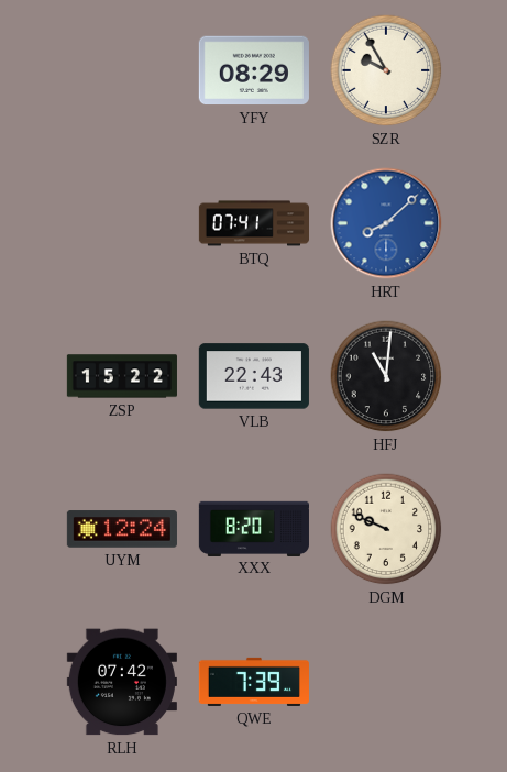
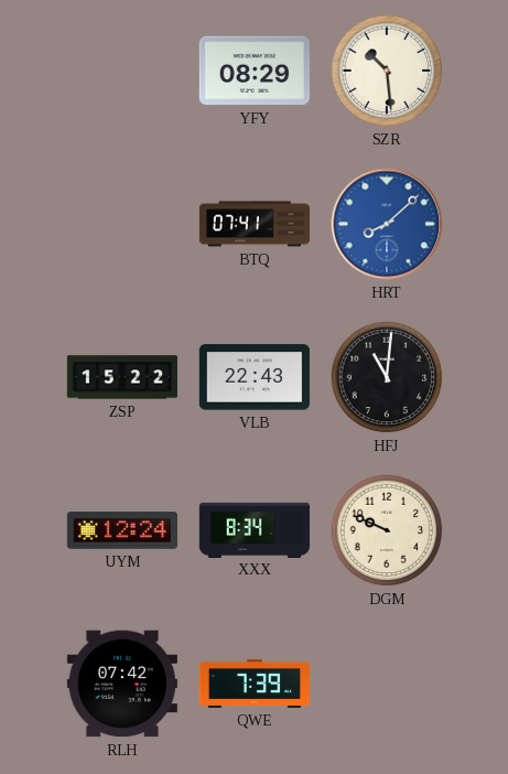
SZR: 9:55 -> 10:29 (387, 71)
XXX: 8:20 -> 8:34 (255, 529)
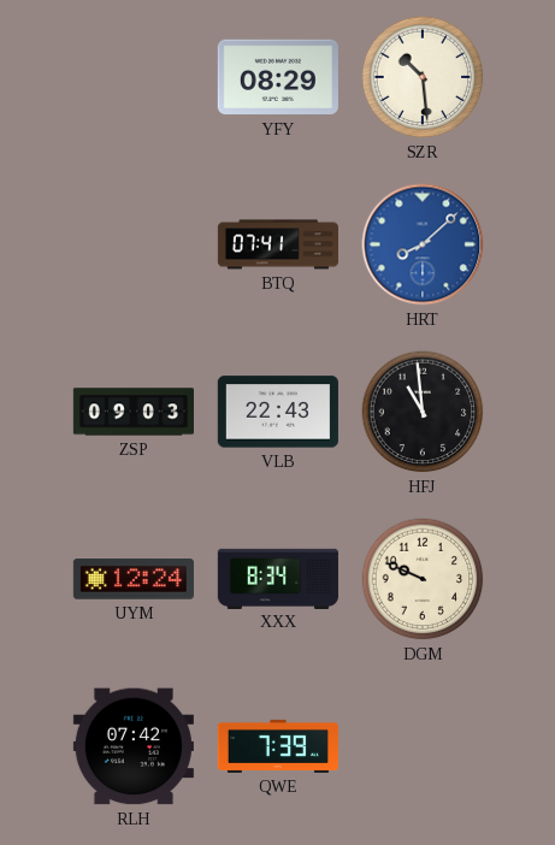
ZSP: 15:22 -> 09:03 (134, 412)
HFJ: 11:01 -> 10:59 (423, 412)
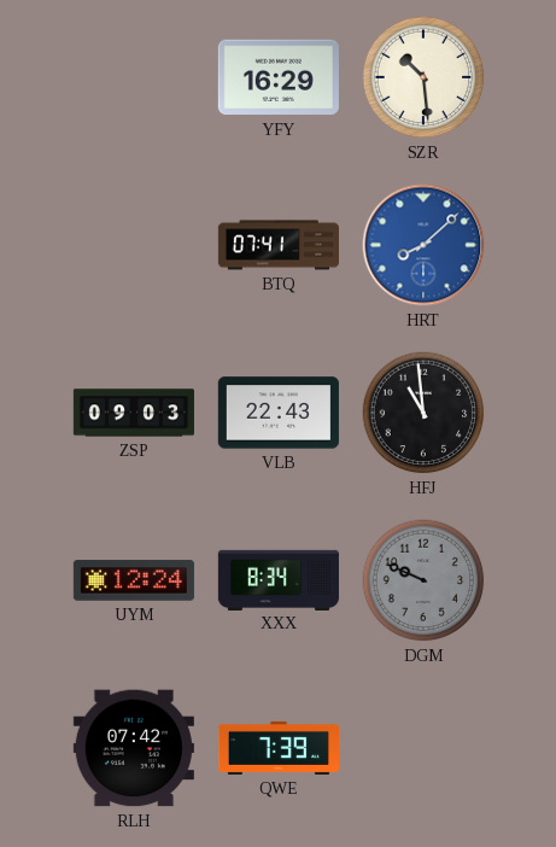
YFY: 08:29 -> 16:29 (279, 77)
DGM dial: cream -> grey (423, 580)
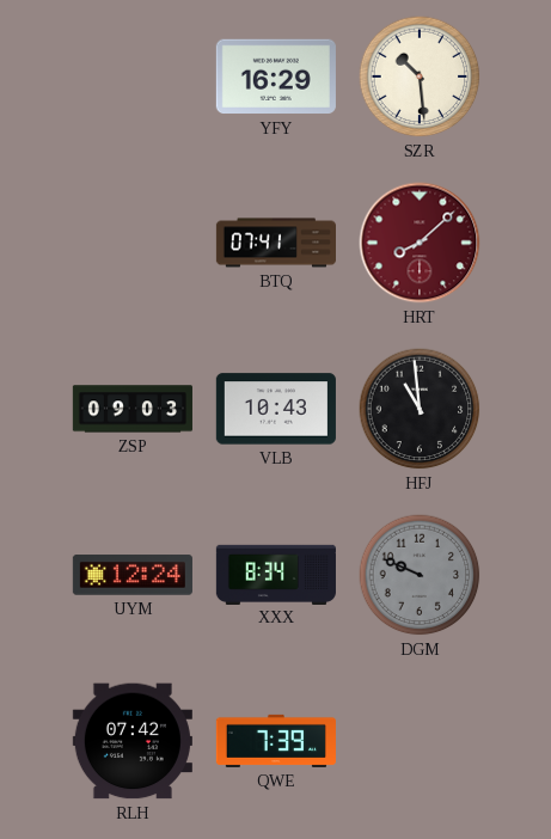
HRT dial: blue -> burgundy (420, 243)
VLB: 22:43 -> 10:43 (276, 409)
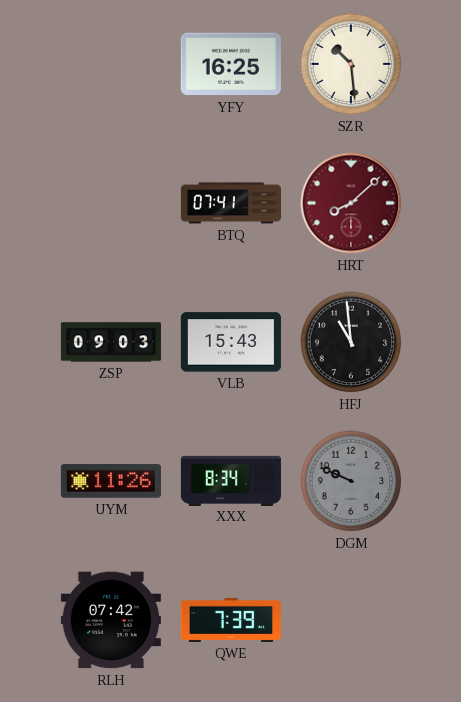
YFY: 16:29 -> 16:25 (231, 64)
VLB: 10:43 -> 15:43 (231, 342)
UYM: 12:24 -> 11:26 (111, 481)
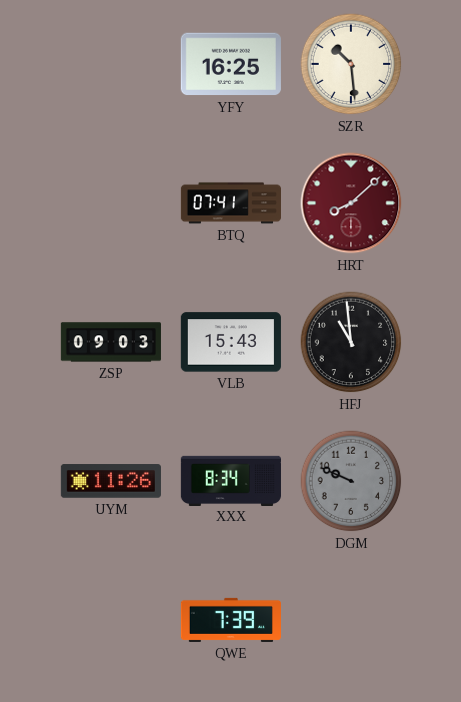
RLH: 07:42 -> none (111, 620)
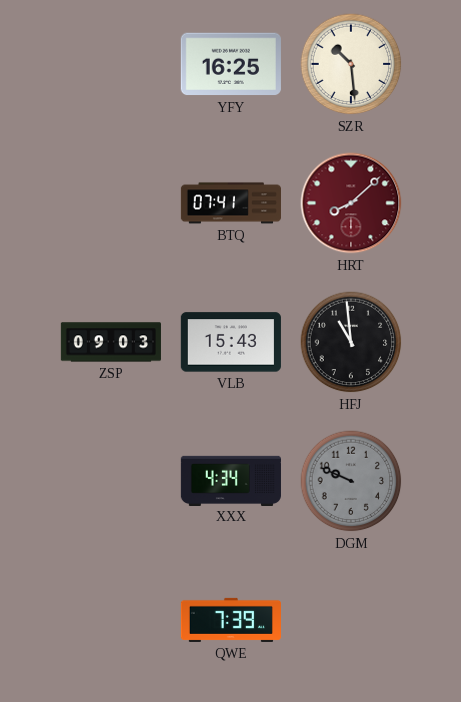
UYM: 11:26 -> none (111, 481)
XXX: 8:34 -> 4:34 (231, 480)
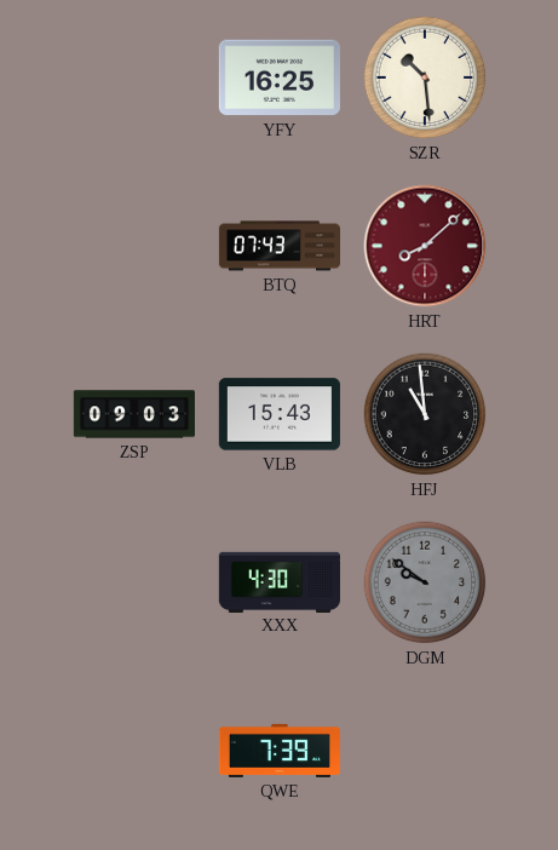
BTQ: 07:41 -> 07:43 (278, 246)
XXX: 4:34 -> 4:30 (280, 581)
DGM: 9:49 -> 9:51 (425, 582)
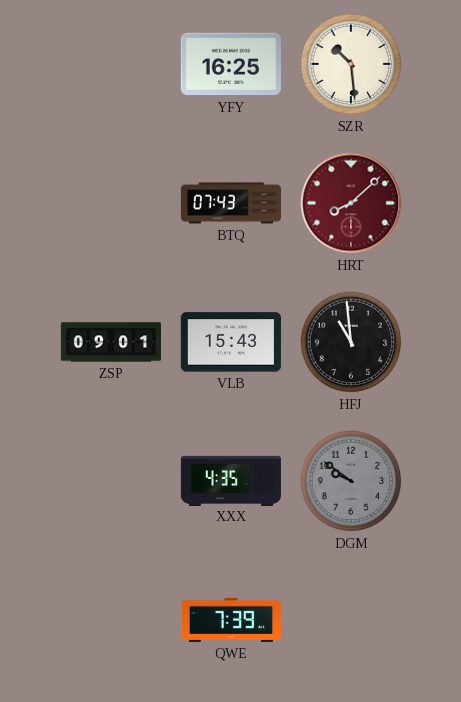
ZSP: 09:03 -> 09:01 (111, 342)
XXX: 4:30 -> 4:35 (231, 480)
